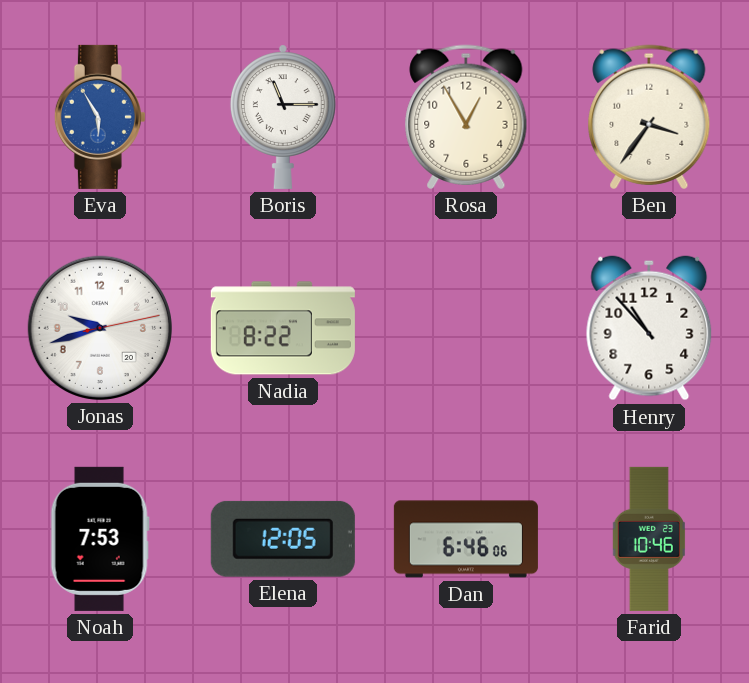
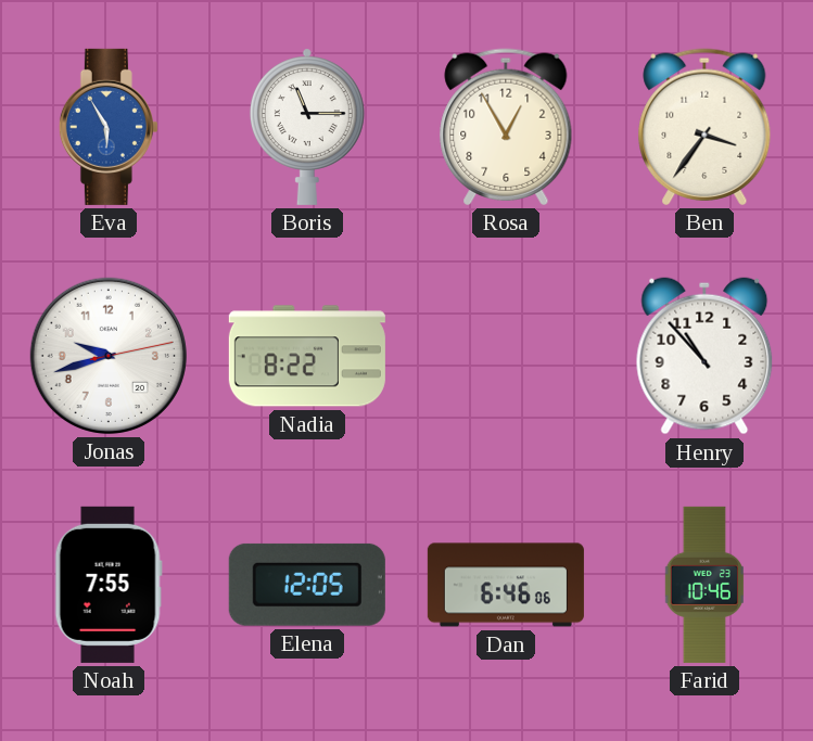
Noah: 7:53 -> 7:55 (109, 585)
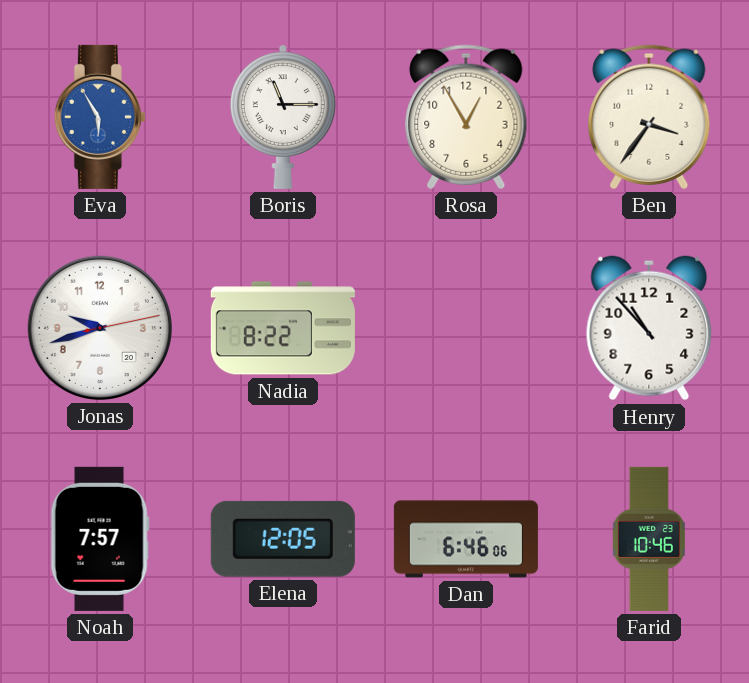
Noah: 7:55 -> 7:57 (100, 539)
